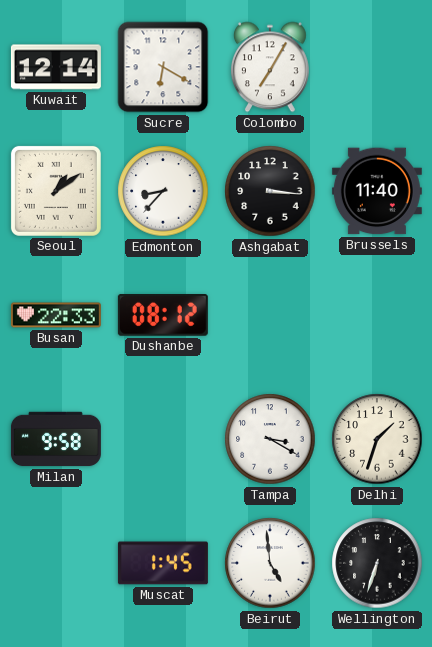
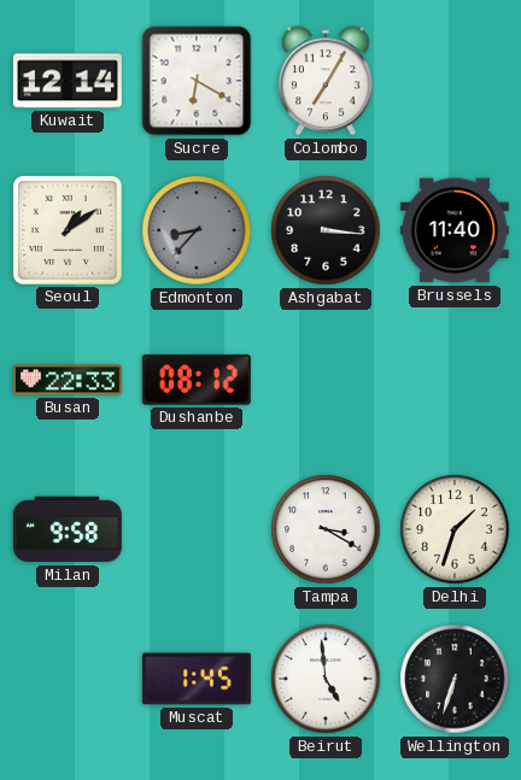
Edmonton dial: white -> grey (197, 230)
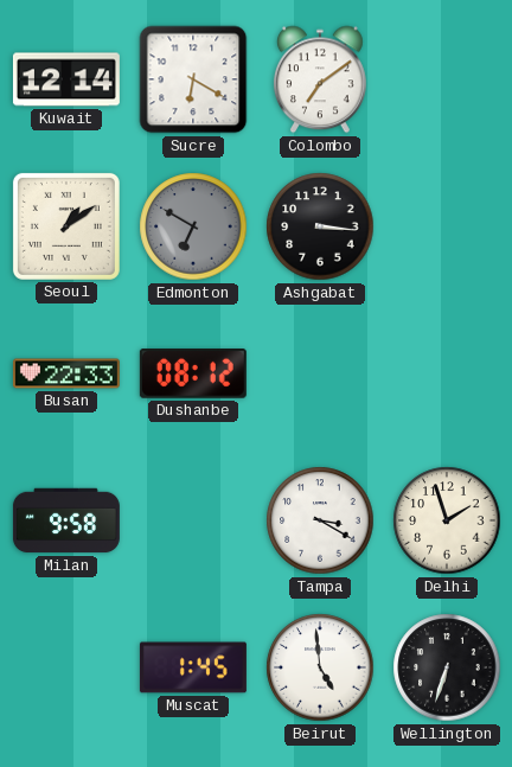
Colombo: 7:05 -> 7:09 (320, 79)
Edmonton: 8:37 -> 6:50 (193, 226)
Brussels: 11:40 -> none (455, 230)
Delhi: 1:33 -> 1:57 (447, 520)
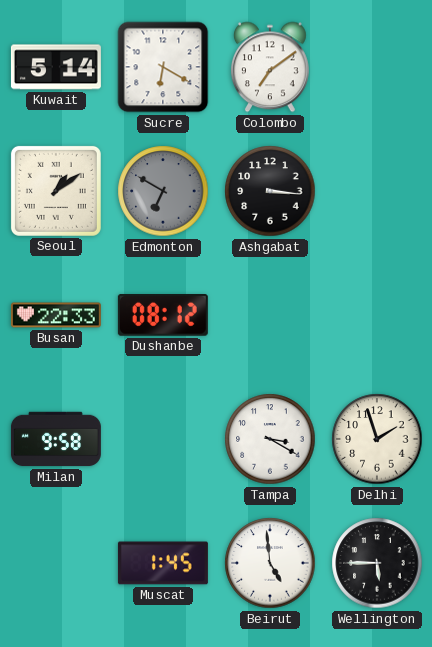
Kuwait: 12:14 -> 5:14 (56, 67)
Wellington: 6:33 -> 5:45 (377, 563)
